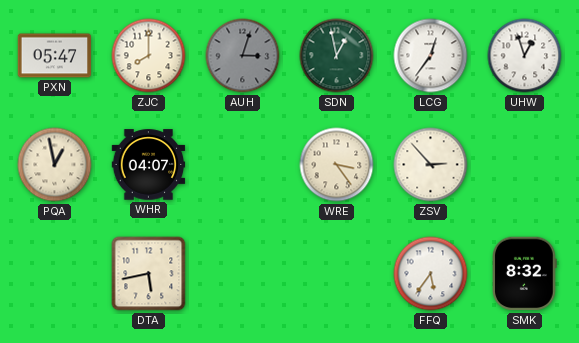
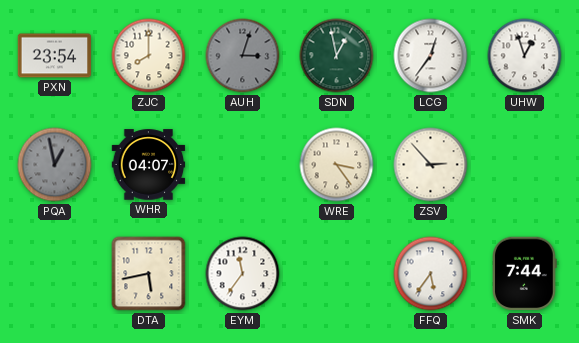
PXN: 05:47 -> 23:54 (55, 56)
PQA dial: cream -> grey (55, 165)
EYM: none -> 11:36 (243, 274)
SMK: 8:32 -> 7:44 (525, 274)
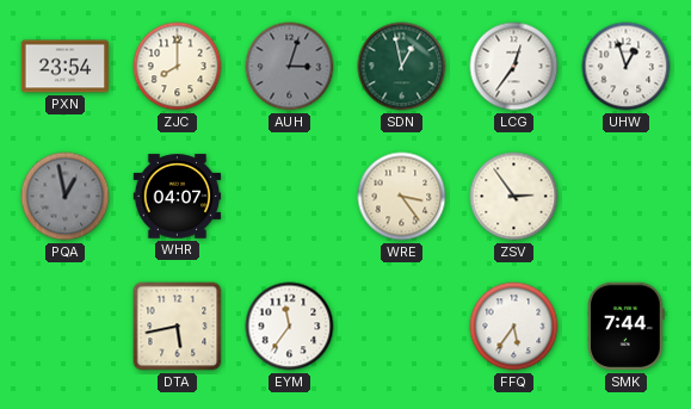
ZSV: 2:53 -> 2:54 (514, 197)
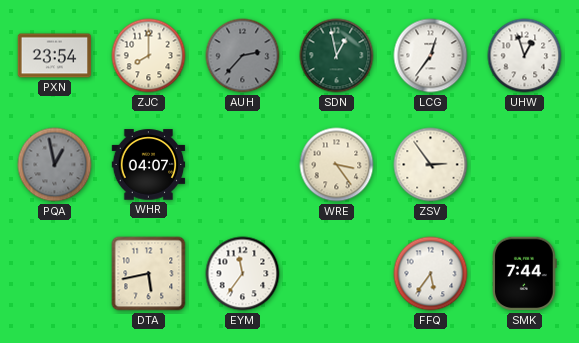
AUH: 3:03 -> 2:37 (243, 56)
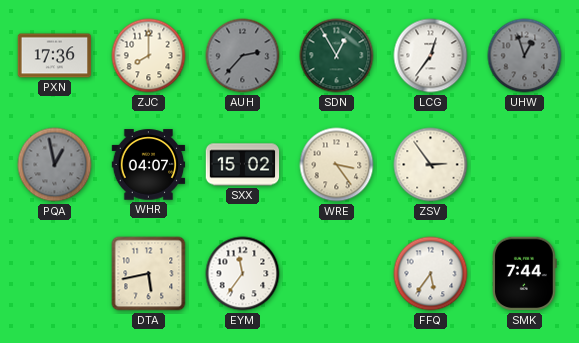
PXN: 23:54 -> 17:36 (55, 56)
SDN: 12:58 -> 12:55 (337, 56)
UHW dial: white -> grey (525, 56)
SXX: none -> 15:02 (243, 165)
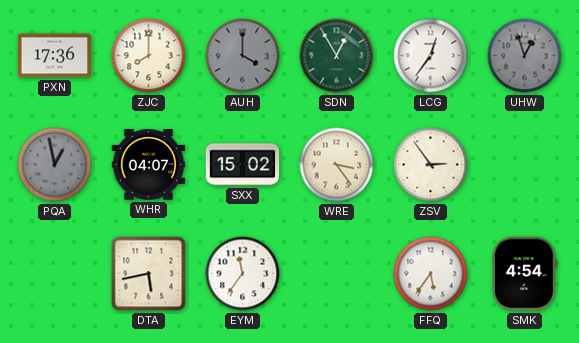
AUH: 2:37 -> 4:00 (243, 56)
SMK: 7:44 -> 4:54 (525, 274)
